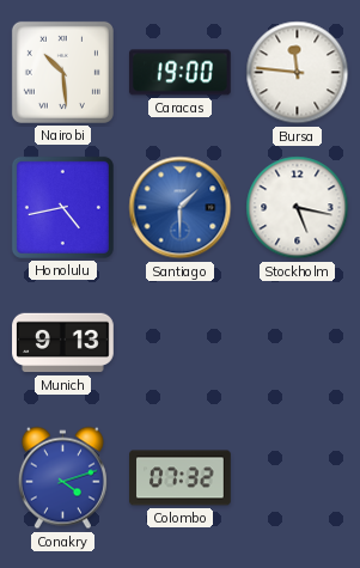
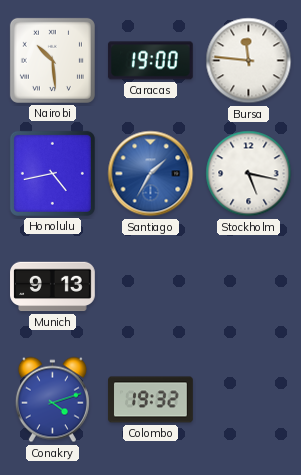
Santiago: 1:30 -> 1:35 (151, 174)
Colombo: 07:32 -> 19:32 (151, 400)
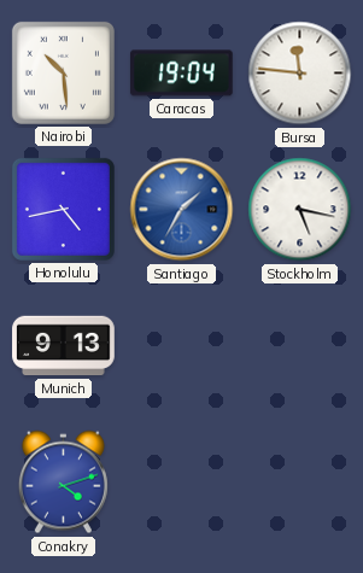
Caracas: 19:00 -> 19:04 (181, 74)
Colombo: 19:32 -> none (151, 400)
